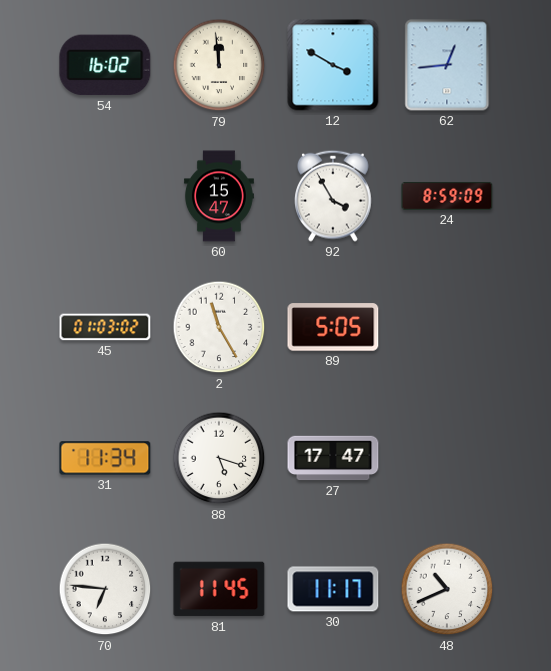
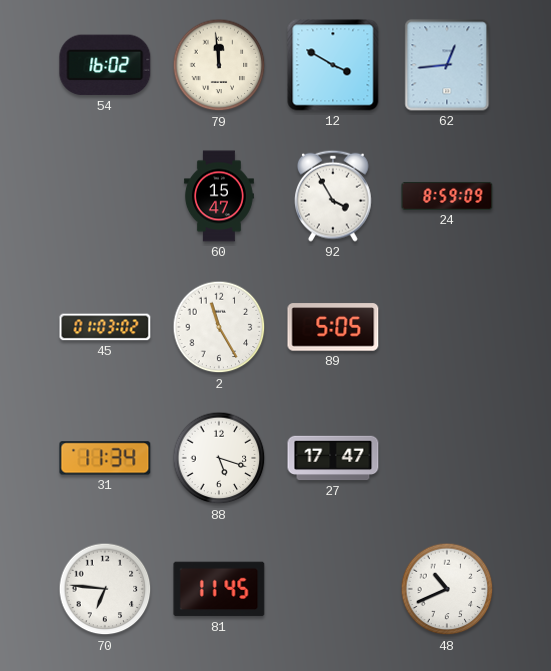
30: 11:17 -> none (333, 589)
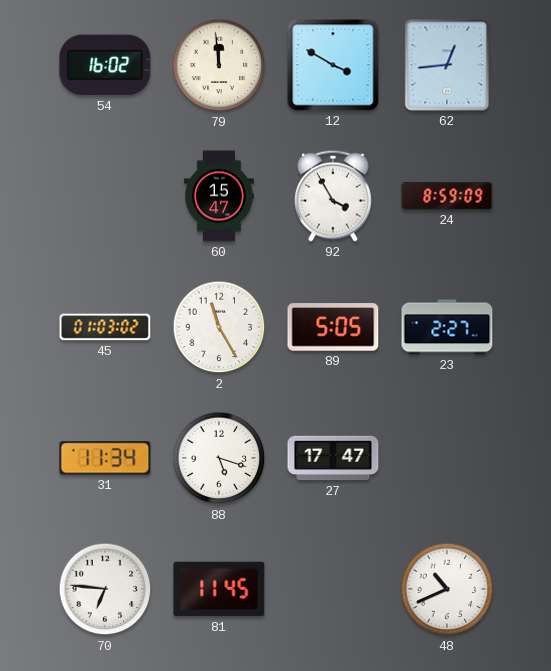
23: none -> 2:27 (447, 327)
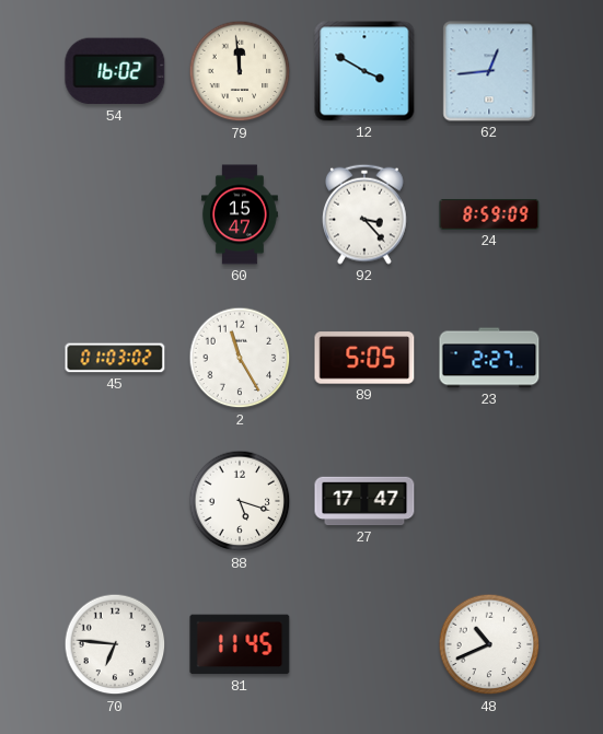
92: 3:55 -> 3:23 (366, 214)
31: 11:34 -> none (105, 458)
